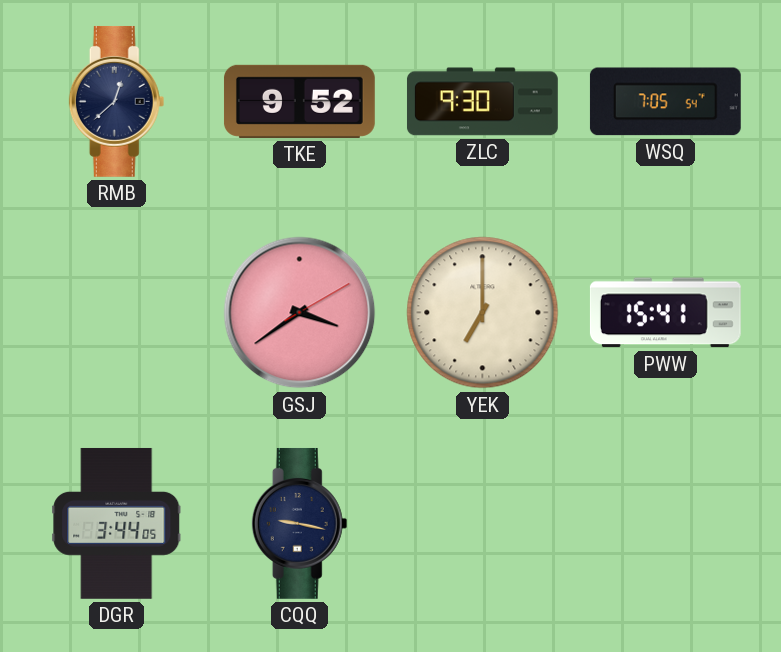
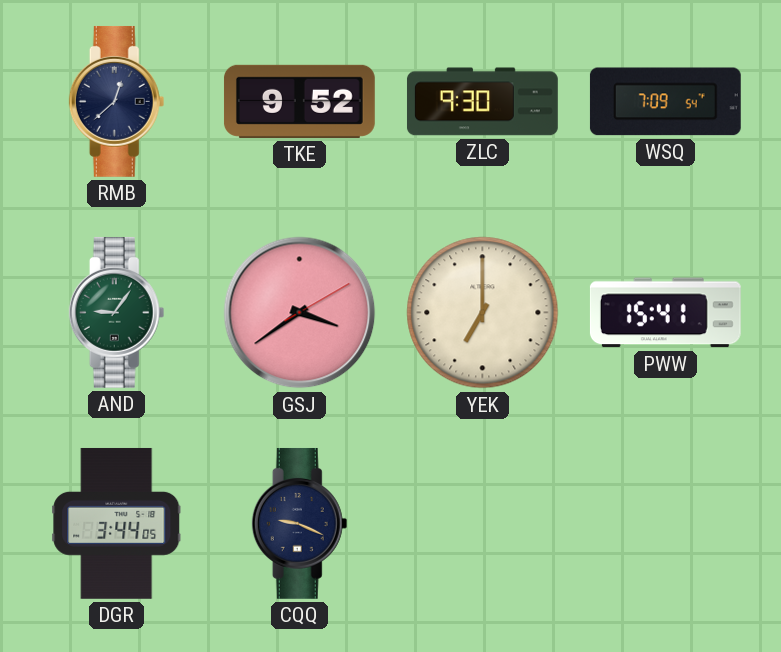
WSQ: 7:05 -> 7:09 (665, 102)
AND: none -> 9:06 (117, 312)
CQQ: 9:17 -> 9:19 (300, 523)
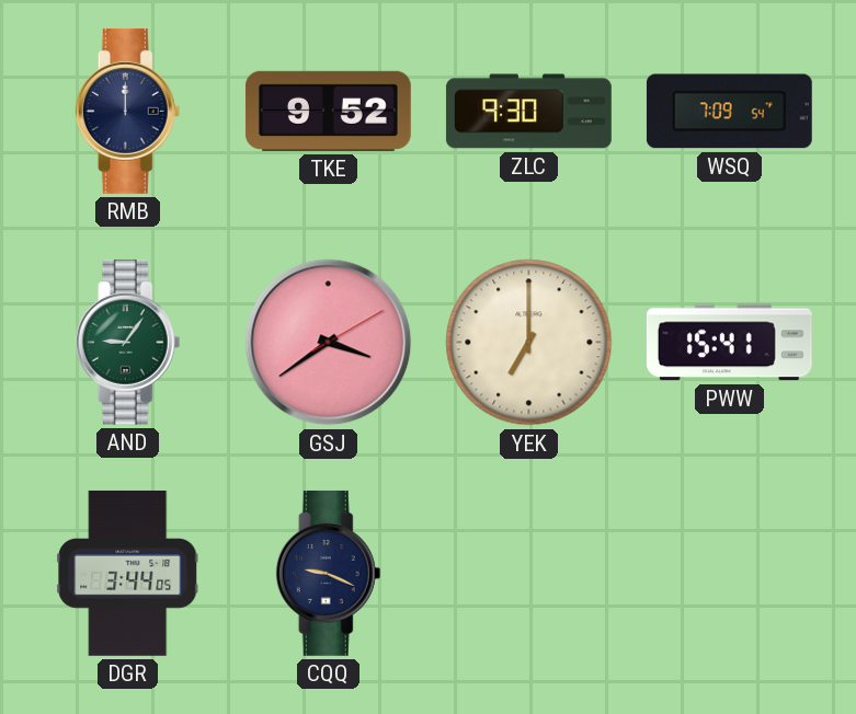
RMB: 12:38 -> 12:00 (128, 111)
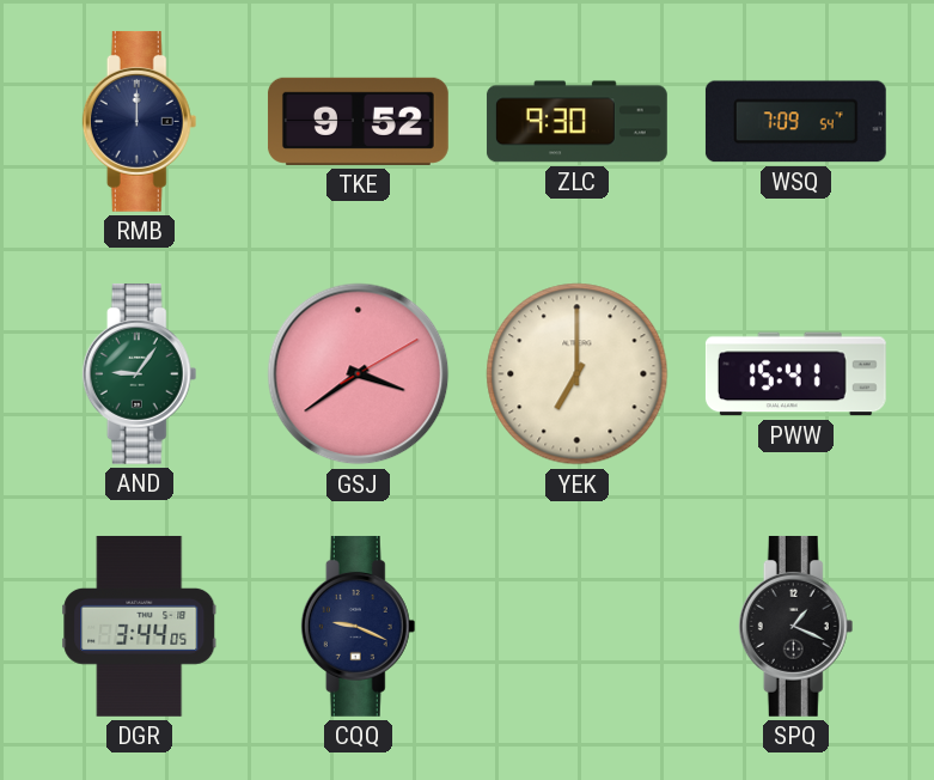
SPQ: none -> 1:19 (796, 626)
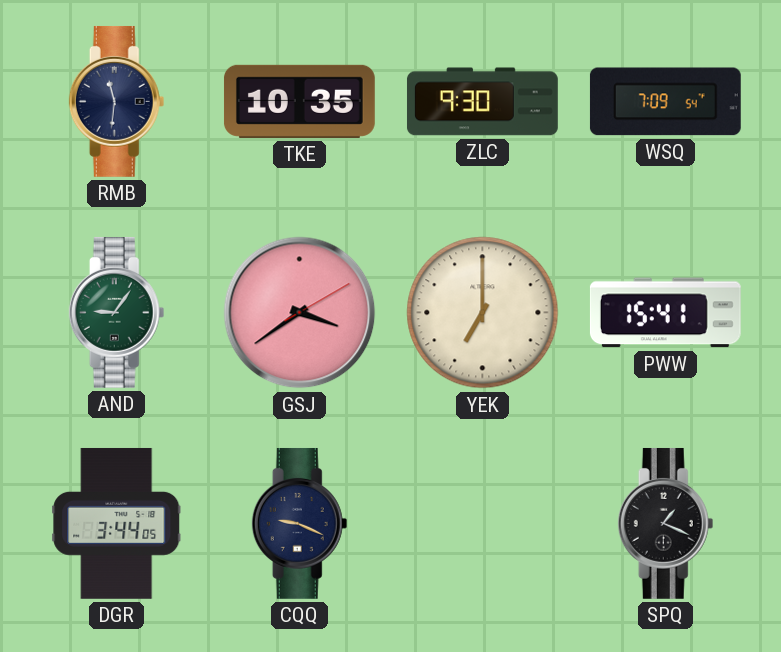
RMB: 12:00 -> 11:31 (117, 101)
TKE: 9:52 -> 10:35 (299, 101)
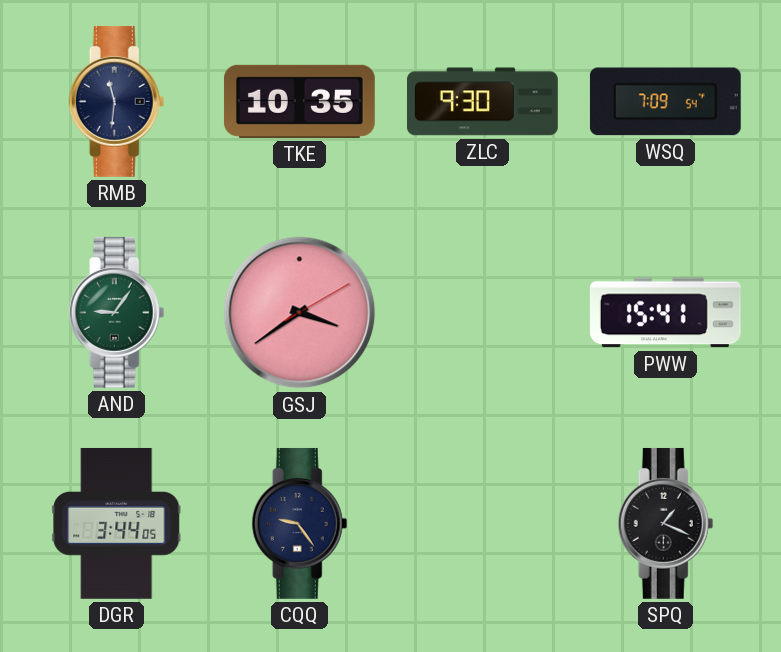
YEK: 7:00 -> none (483, 313)
CQQ: 9:19 -> 9:24 (300, 523)
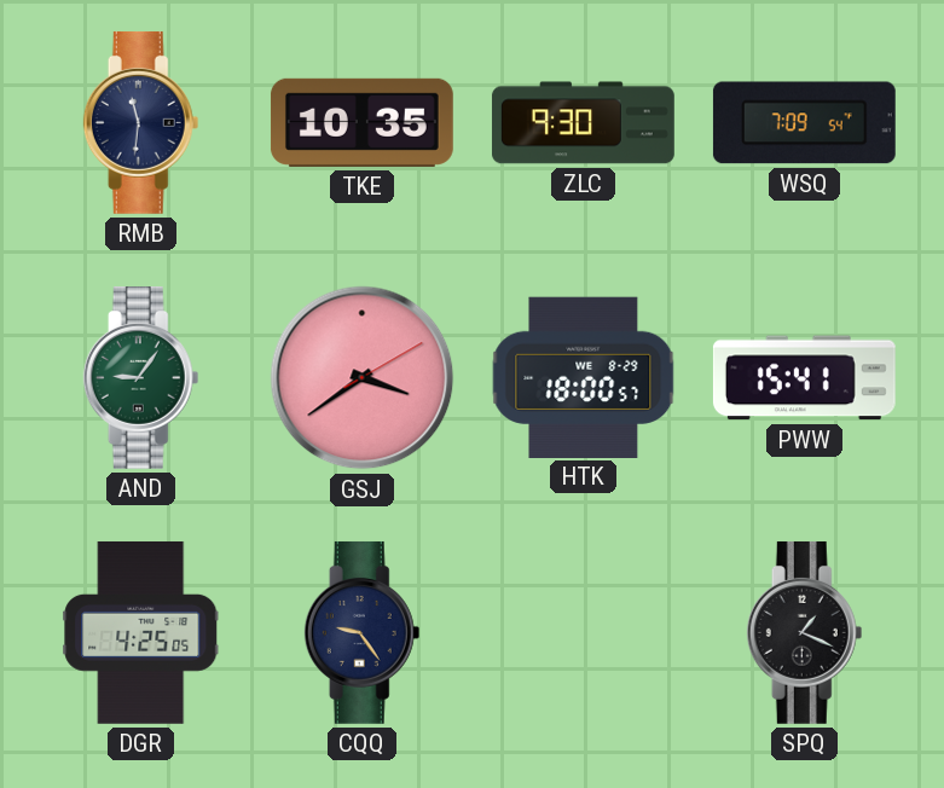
HTK: none -> 18:00 (584, 377)
DGR: 3:44 -> 4:25 (141, 632)
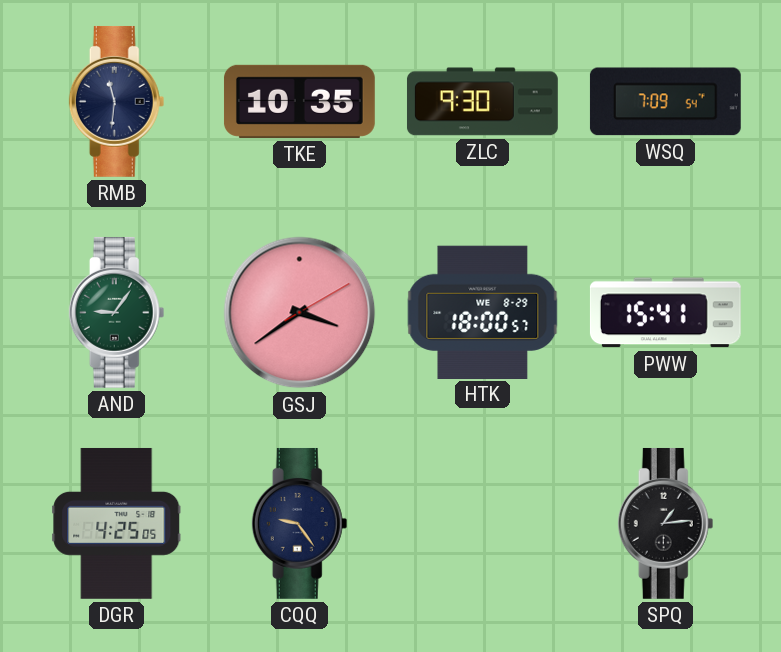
SPQ: 1:19 -> 1:14 (666, 523)
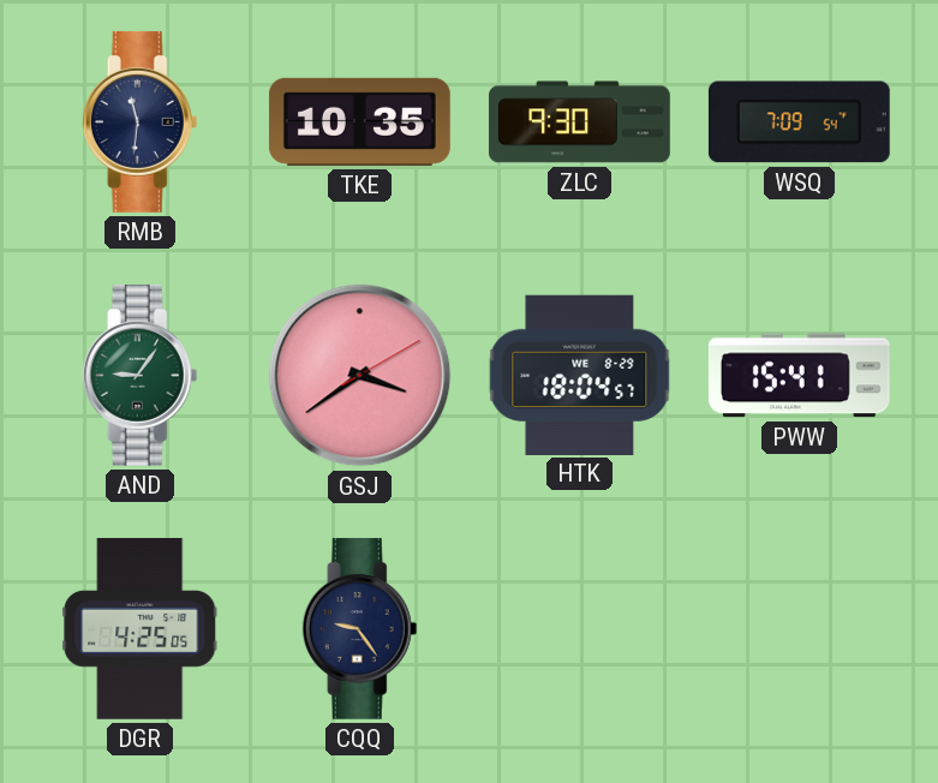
HTK: 18:00 -> 18:04 (580, 375)
SPQ: 1:14 -> none (666, 523)
